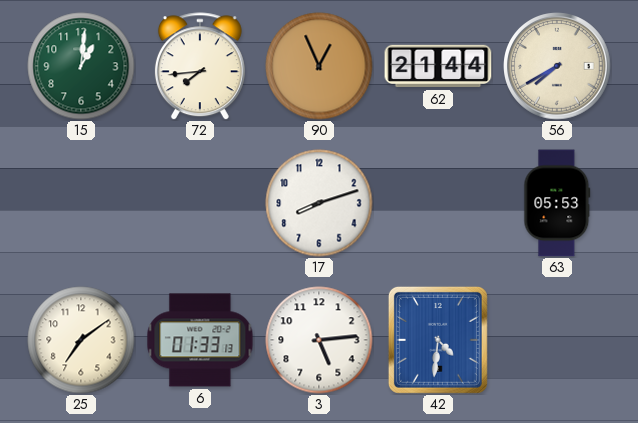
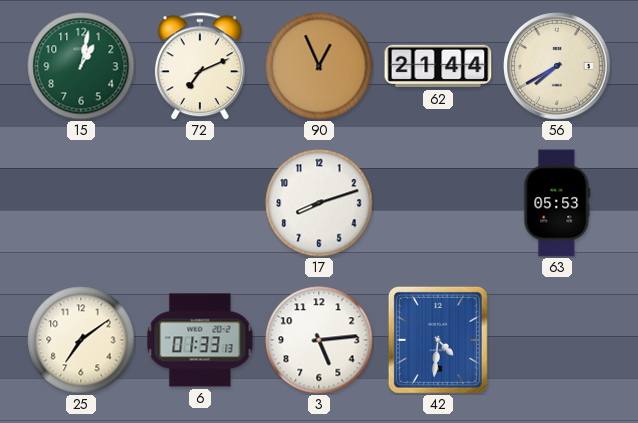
15: 1:01 -> 1:02 (81, 66)
72: 7:44 -> 7:11 (200, 66)
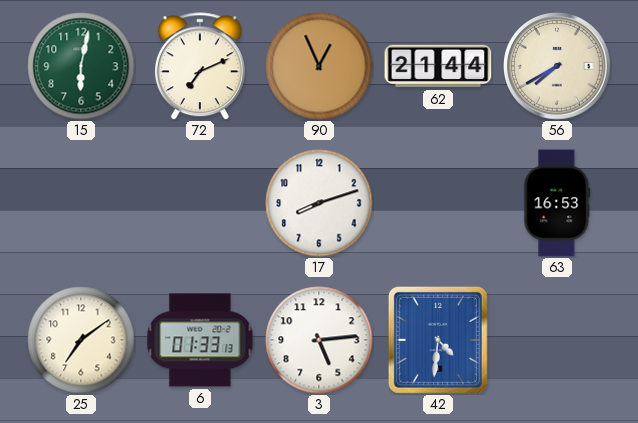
15: 1:02 -> 6:02 (81, 66)
63: 05:53 -> 16:53 (557, 203)
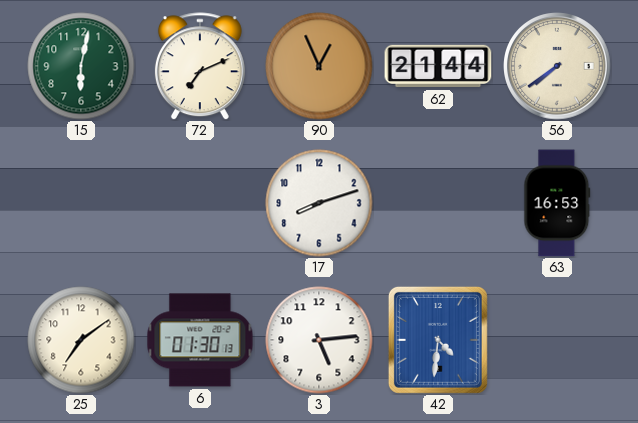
56: 7:40 -> 7:39 (557, 66)
6: 01:33 -> 01:30 (200, 340)
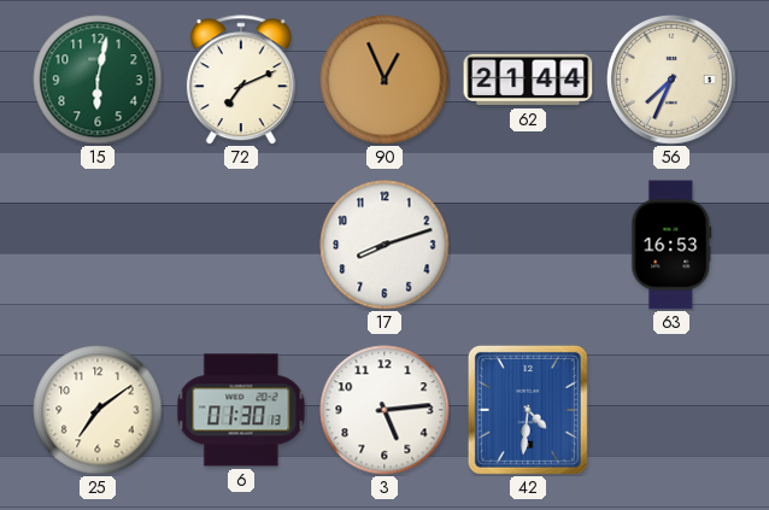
56: 7:39 -> 7:34 (671, 80)
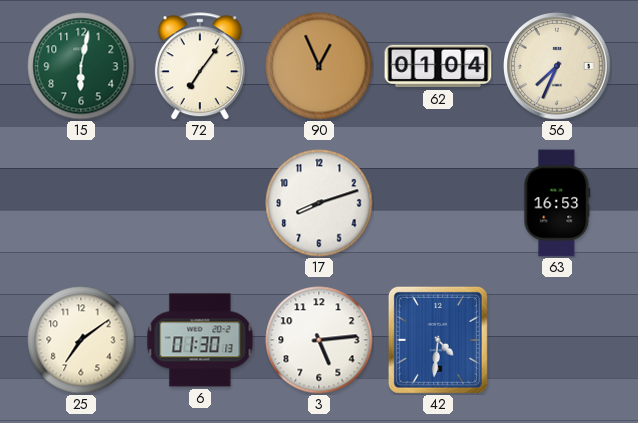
72: 7:11 -> 7:06 (200, 66)
62: 21:44 -> 01:04 (438, 66)
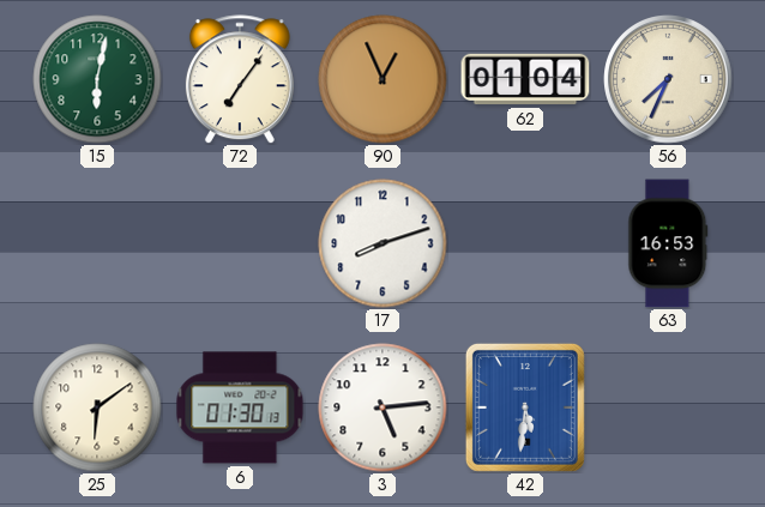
25: 7:09 -> 6:09 (97, 408)
42: 4:31 -> 5:31 (525, 408)
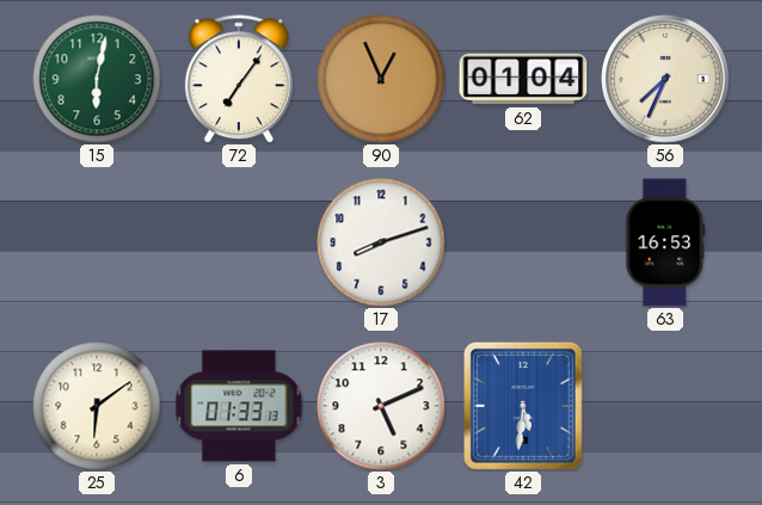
6: 01:30 -> 01:33 (239, 406)
3: 5:14 -> 5:11 (381, 406)
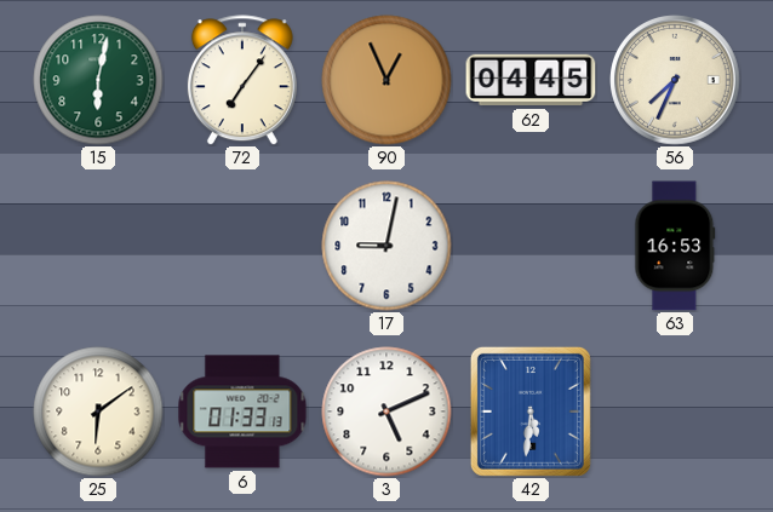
62: 01:04 -> 04:45 (531, 80)
17: 8:12 -> 9:02 (386, 246)
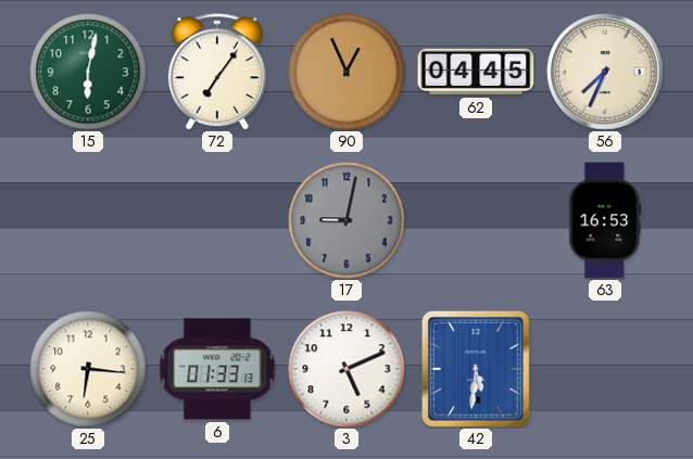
17 dial: white -> grey (346, 220)
25: 6:09 -> 6:16 (88, 369)
